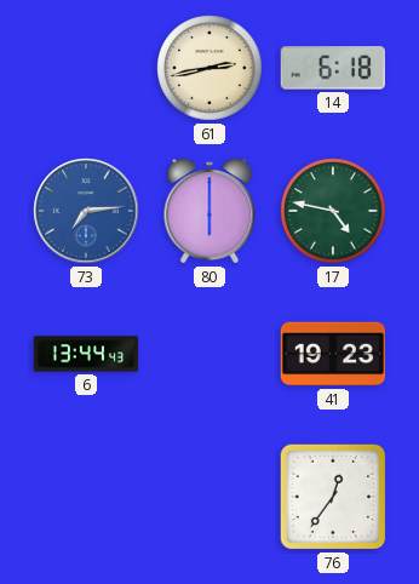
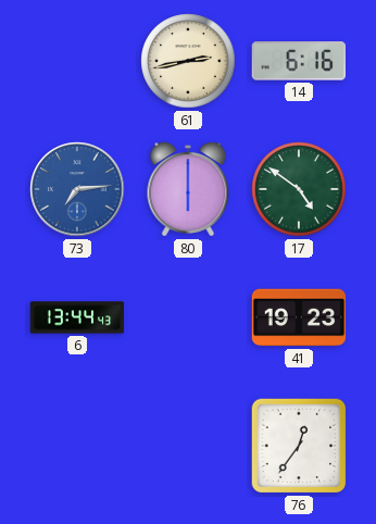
14: 6:18 -> 6:16 (299, 61)
17: 4:47 -> 4:51 (299, 189)
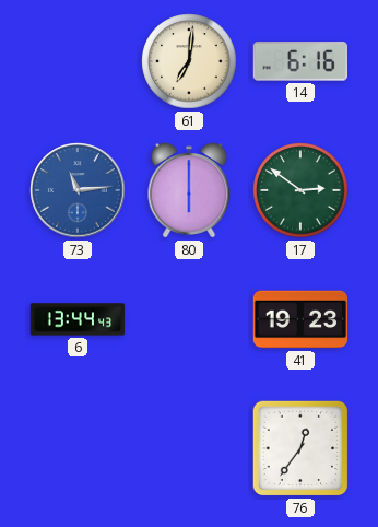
61: 2:43 -> 7:01 (189, 61)
73: 7:14 -> 11:14 (78, 190)
17: 4:51 -> 2:51 (300, 190)
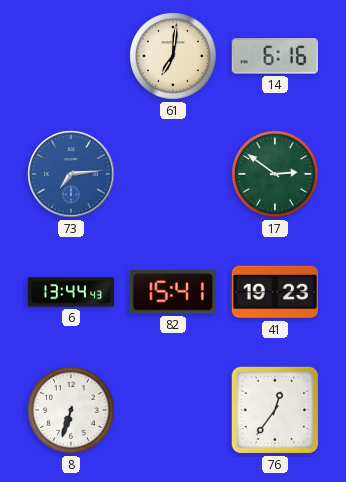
73: 11:14 -> 7:14 (71, 174)
80: 6:00 -> none (189, 191)
82: none -> 15:41 (173, 292)
8: none -> 6:33 (71, 410)
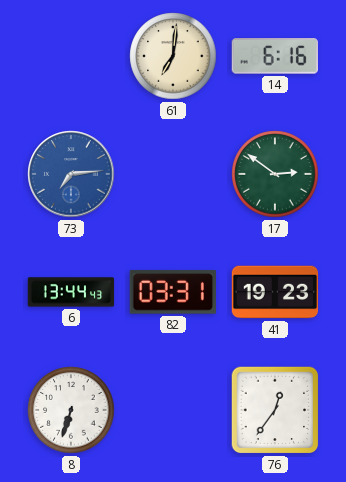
82: 15:41 -> 03:31 (173, 292)
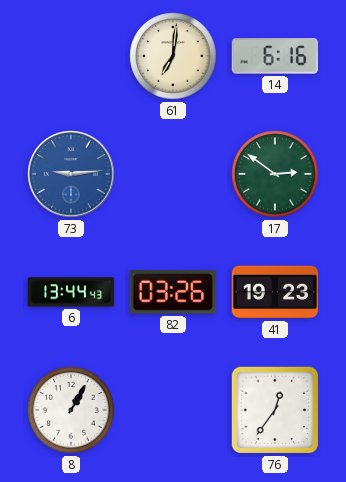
73: 7:14 -> 9:14 (71, 174)
82: 03:31 -> 03:26 (173, 292)
8: 6:33 -> 1:05 (71, 410)
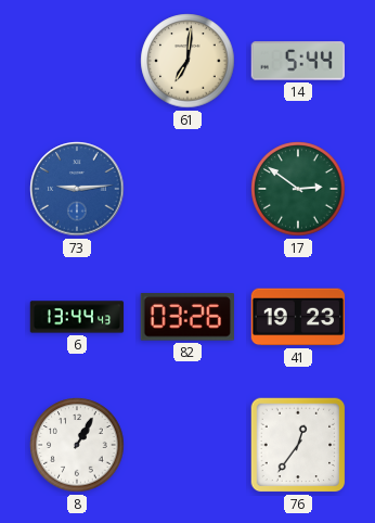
14: 6:16 -> 5:44 (298, 61)
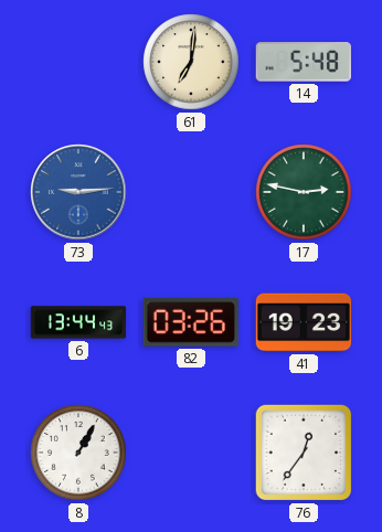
14: 5:44 -> 5:48 (304, 62)
17: 2:51 -> 2:47 (304, 192)
